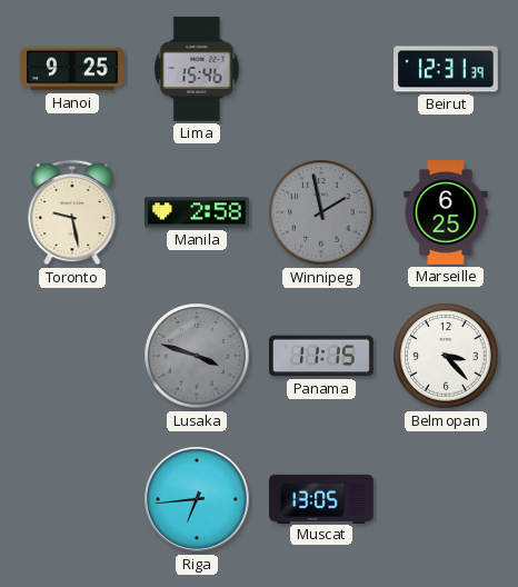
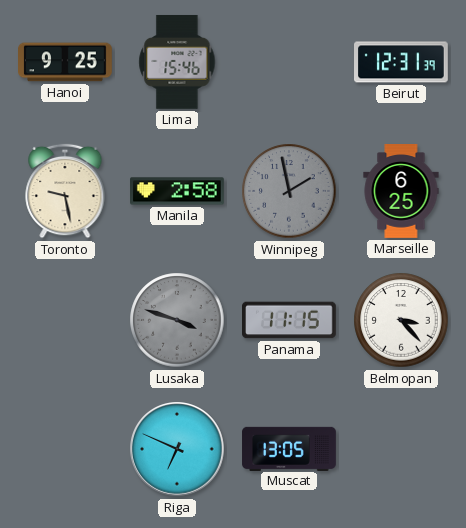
Riga: 6:44 -> 6:49 (178, 450)
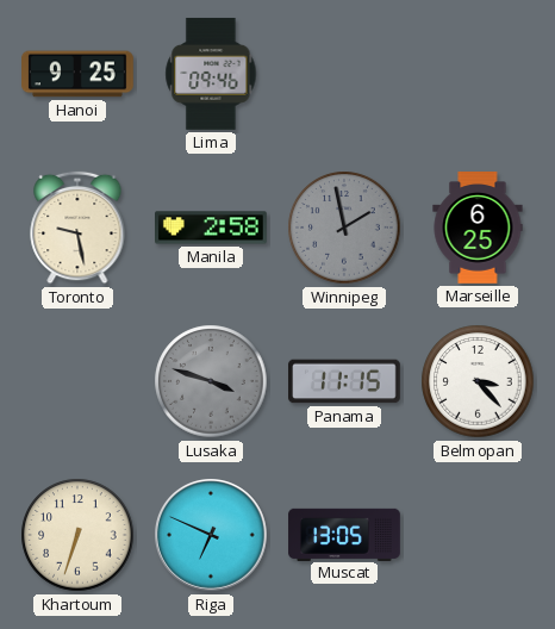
Lima: 15:46 -> 09:46 (211, 74)
Beirut: 12:31 -> none (402, 62)
Khartoum: none -> 6:33 (77, 535)
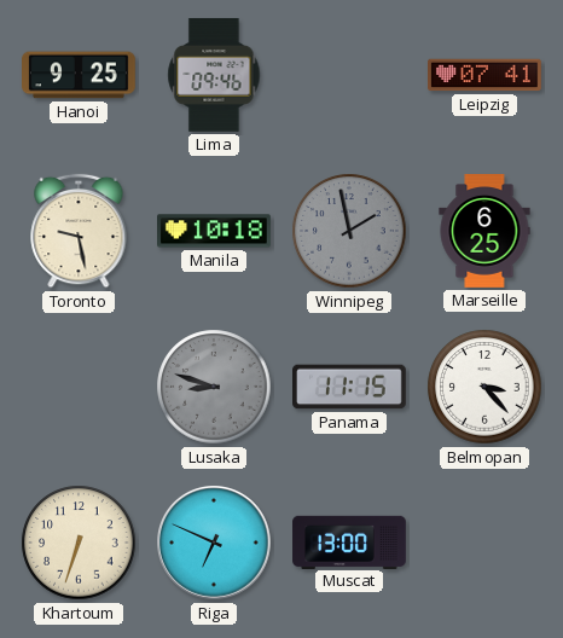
Leipzig: none -> 07:41 (486, 75)
Manila: 2:58 -> 10:18 (215, 231)
Lusaka: 3:48 -> 8:48 (214, 387)
Muscat: 13:05 -> 13:00 (349, 541)
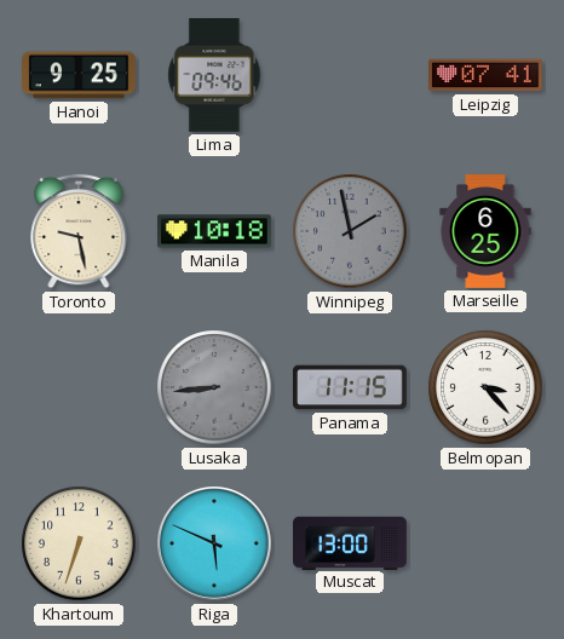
Lusaka: 8:48 -> 8:44 (214, 387)
Riga: 6:49 -> 5:49 (215, 545)
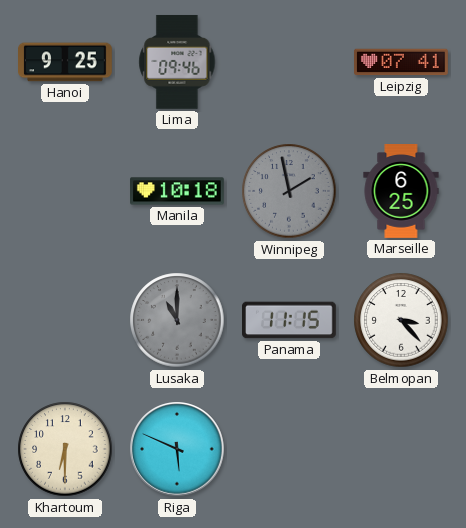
Toronto: 9:28 -> none (79, 231)
Lusaka: 8:44 -> 11:00 (177, 320)
Khartoum: 6:33 -> 6:30 (65, 449)
Muscat: 13:00 -> none (350, 542)
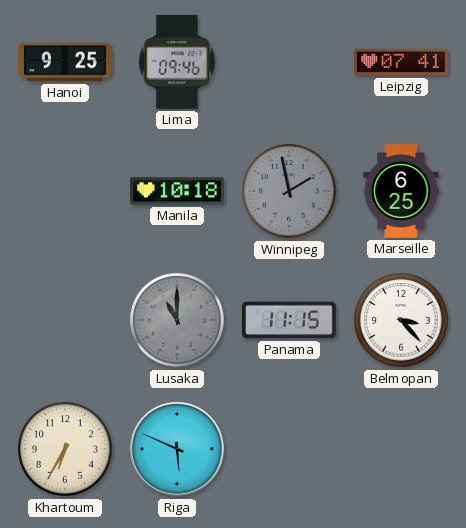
Khartoum: 6:30 -> 6:35 (65, 449)
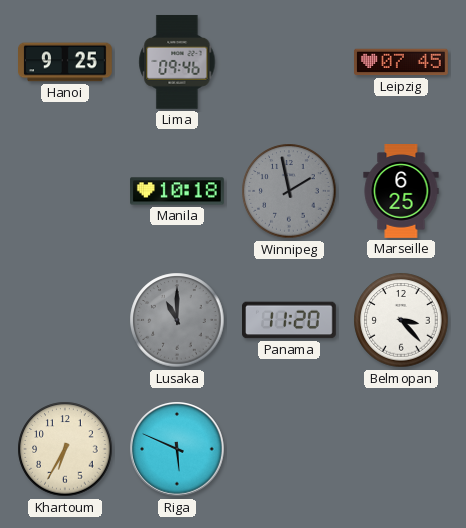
Leipzig: 07:41 -> 07:45 (402, 62)
Panama: 11:15 -> 11:20 (290, 320)
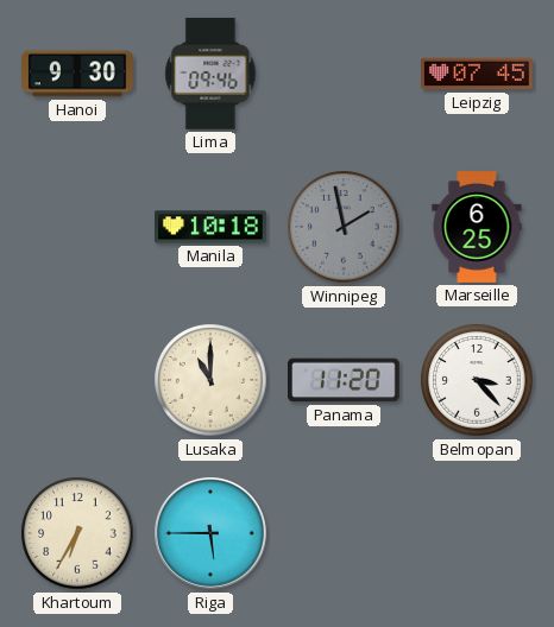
Hanoi: 9:25 -> 9:30 (78, 74)
Lusaka dial: grey -> cream (210, 380)
Riga: 5:49 -> 5:45 (212, 534)
